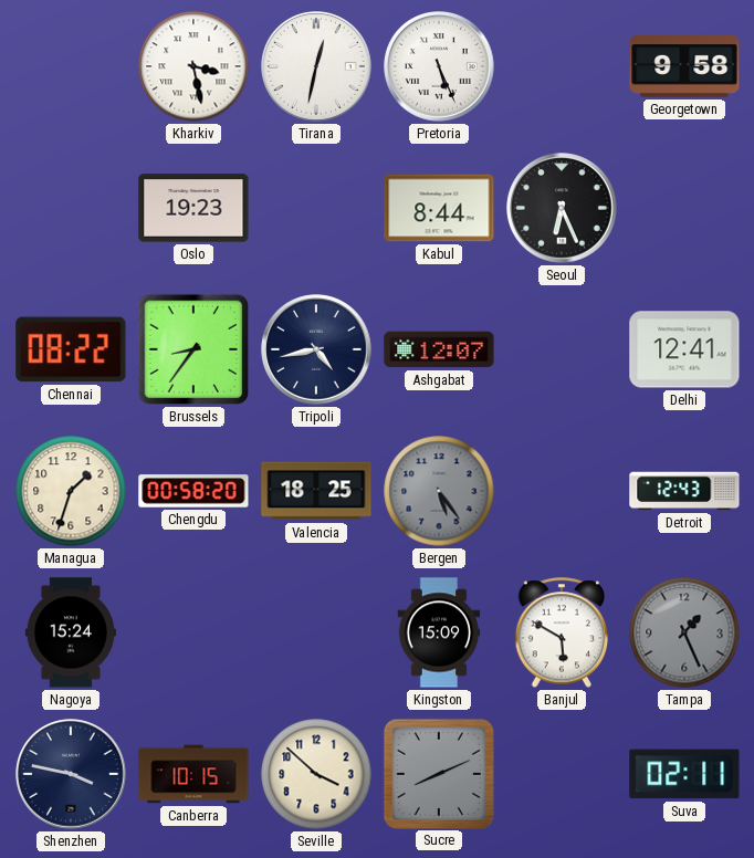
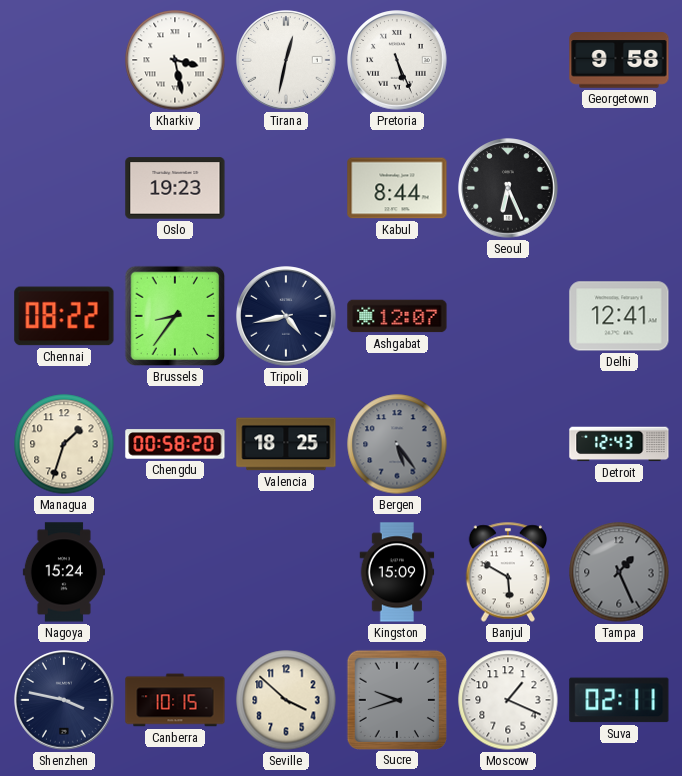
Sucre: 8:11 -> 9:42 (396, 699)
Moscow: none -> 1:19 (508, 700)
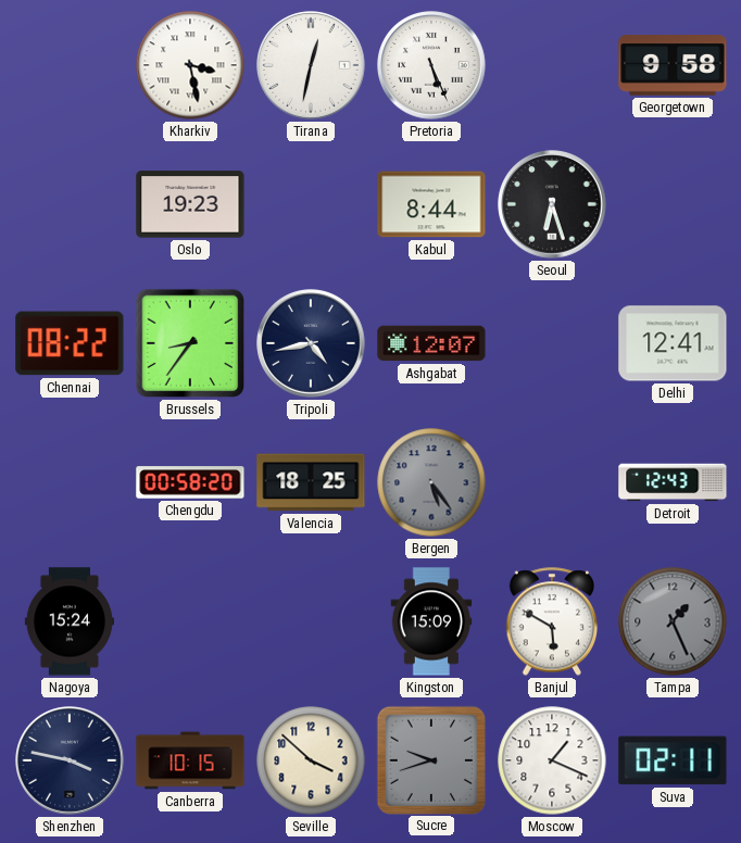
Seoul: 6:26 -> 6:27 (552, 204)
Managua: 1:33 -> none (64, 444)
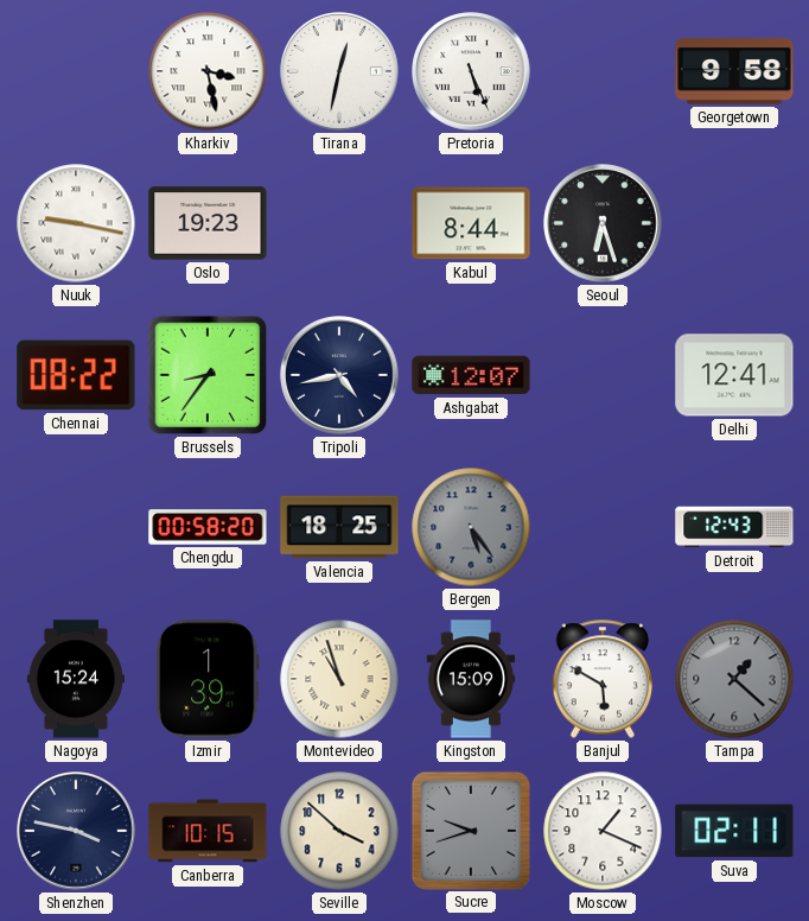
Nuuk: none -> 9:17 (76, 223)
Izmir: none -> 1:39 (208, 679)
Montevideo: none -> 10:57 (339, 679)
Tampa: 1:26 -> 1:22 (734, 679)
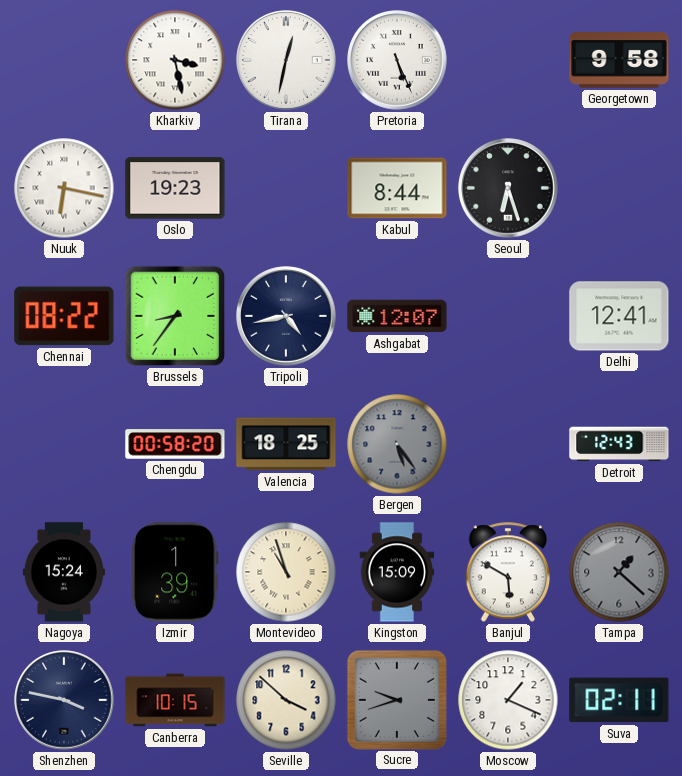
Nuuk: 9:17 -> 6:17 (64, 188)
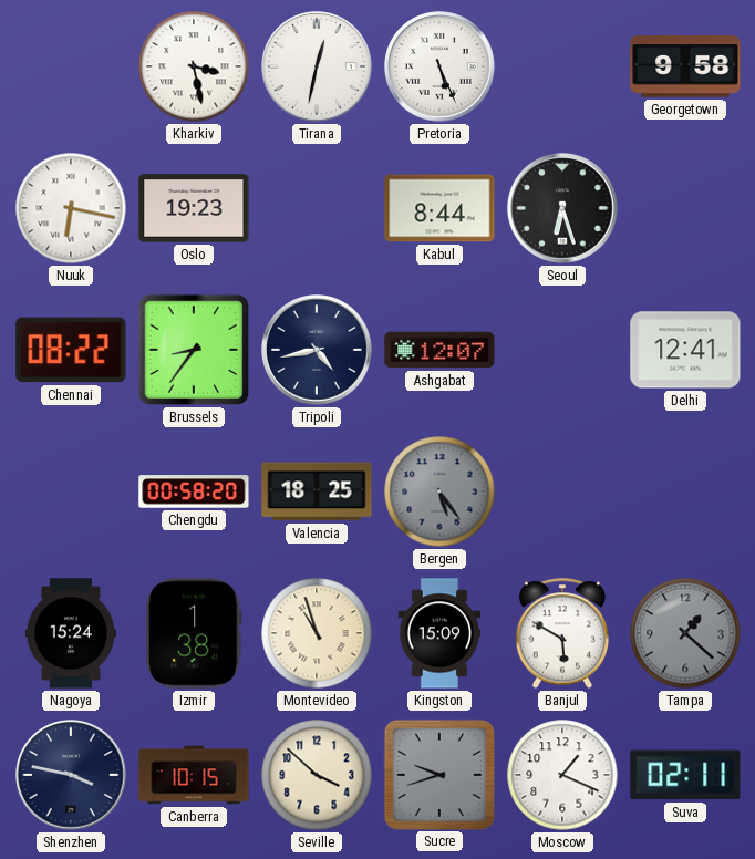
Detroit: 12:43 -> none (619, 444)
Izmir: 1:39 -> 1:38 (194, 633)
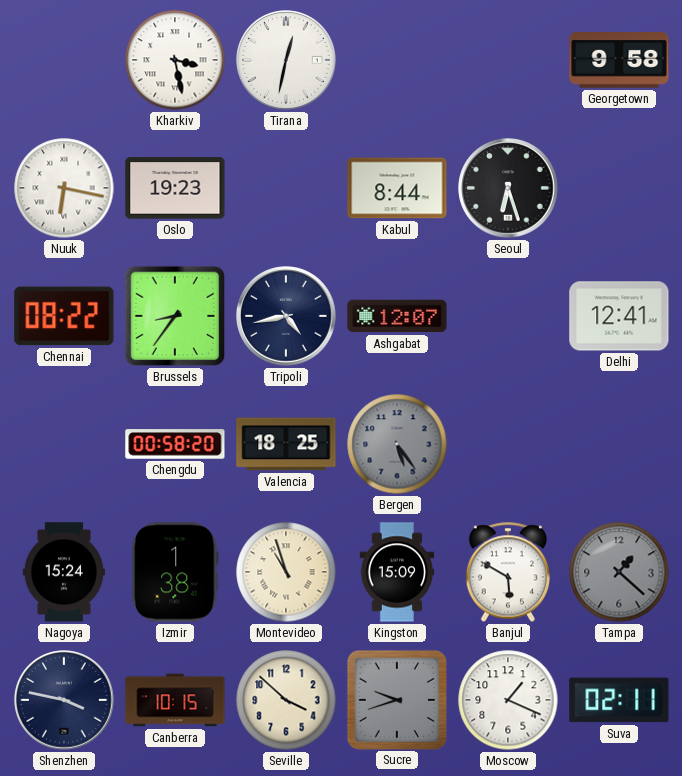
Pretoria: 5:26 -> none (439, 66)
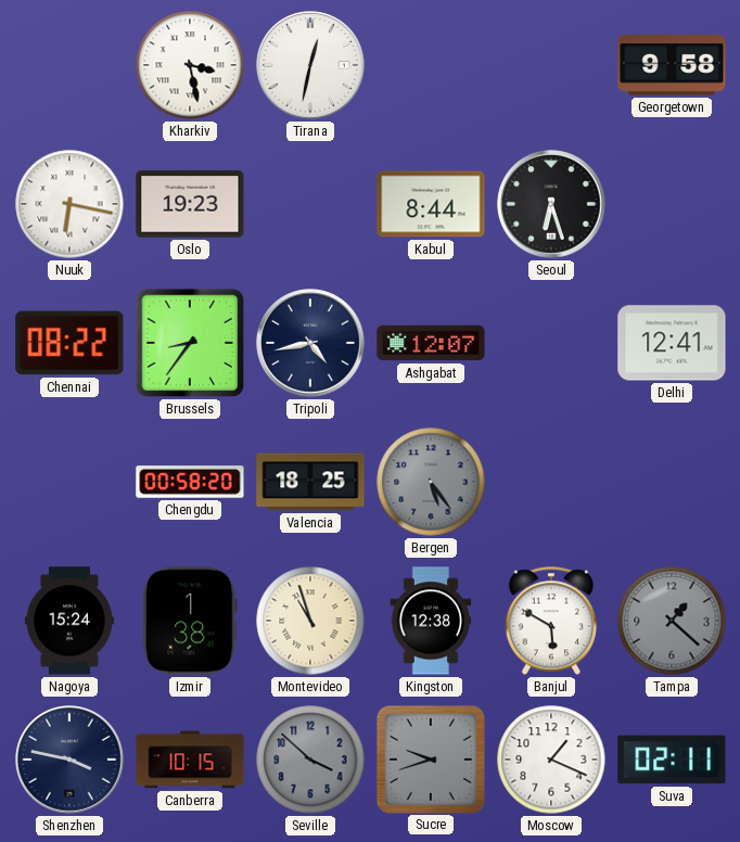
Kingston: 15:09 -> 12:38 (431, 621)
Seville dial: cream -> grey (310, 760)
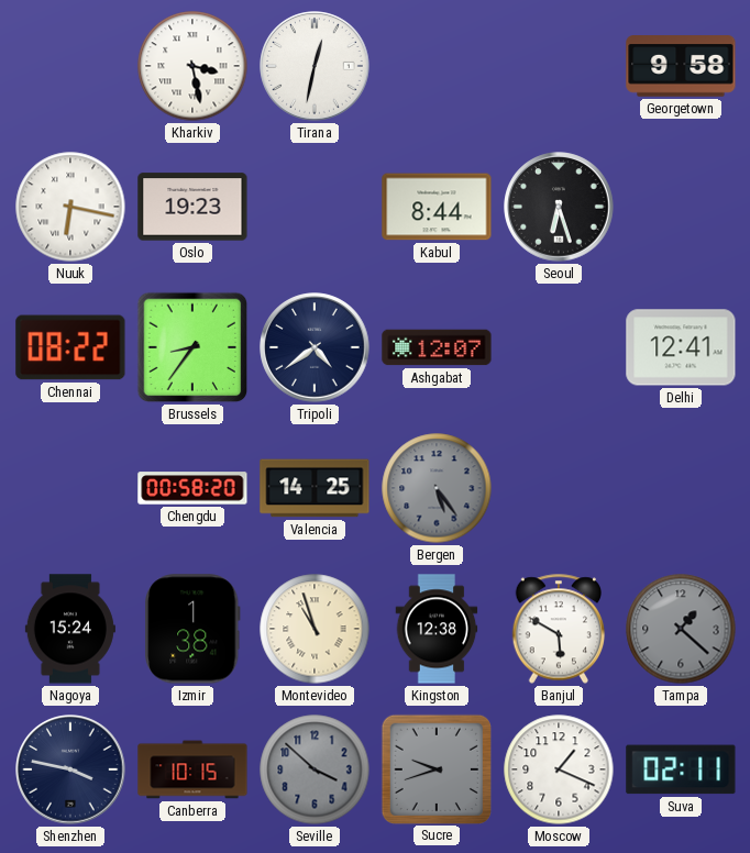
Tripoli: 4:43 -> 4:39 (315, 347)
Valencia: 18:25 -> 14:25 (315, 488)
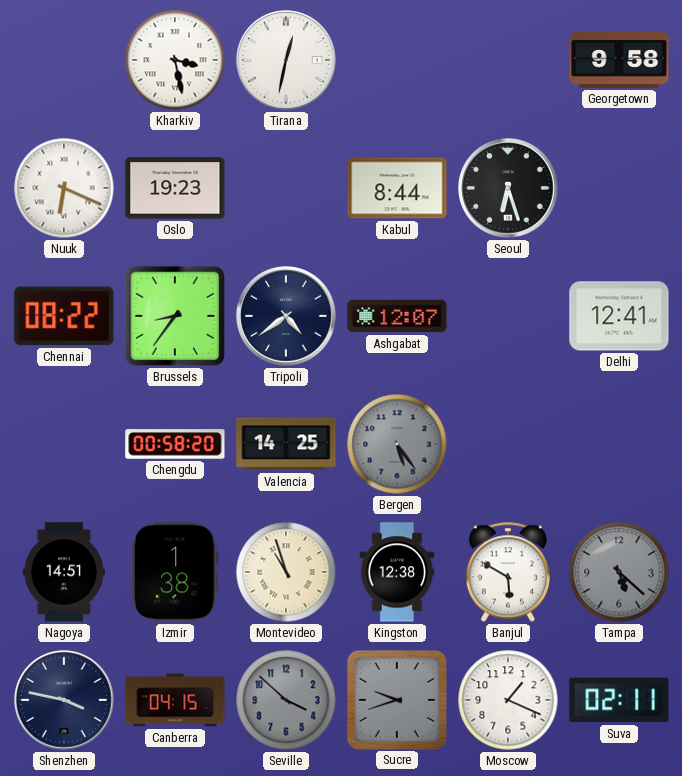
Nuuk: 6:17 -> 6:19 (64, 188)
Nagoya: 15:24 -> 14:51 (64, 572)
Tampa: 1:22 -> 5:22 (619, 572)
Canberra: 10:15 -> 04:15 (175, 700)
